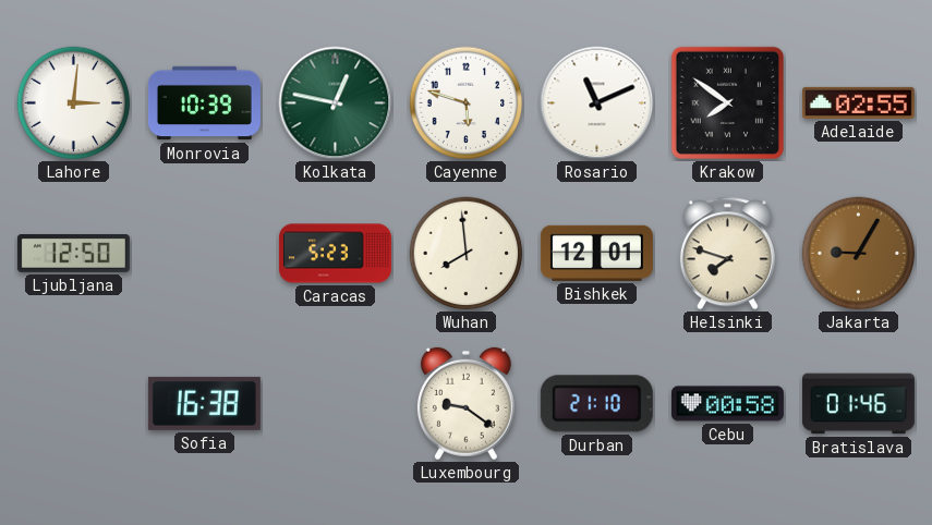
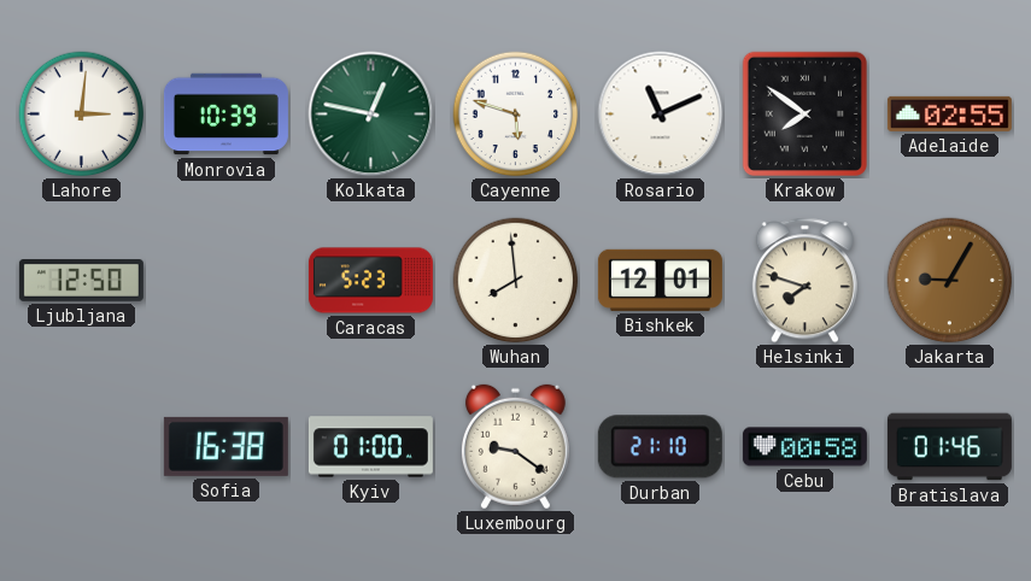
Kyiv: none -> 01:00 (370, 447)
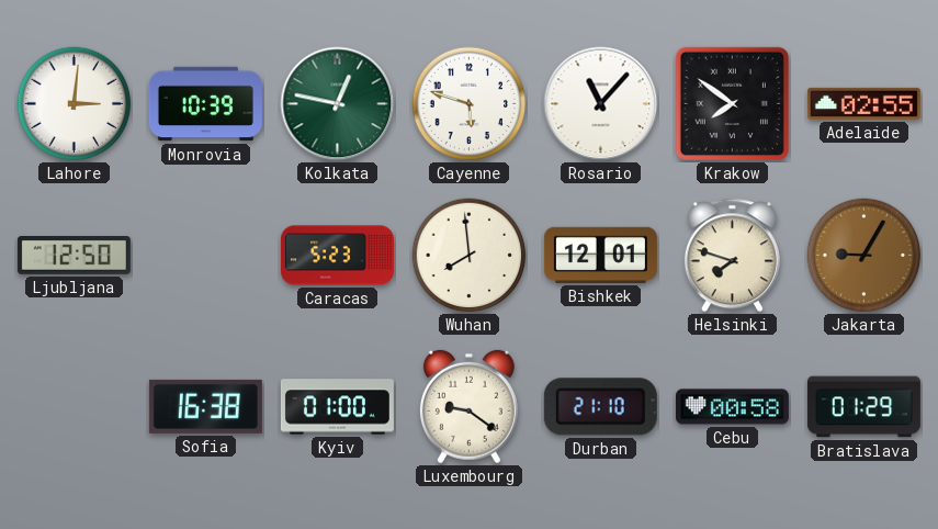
Rosario: 11:11 -> 11:07 (601, 104)
Bratislava: 01:46 -> 01:29 (863, 407)
